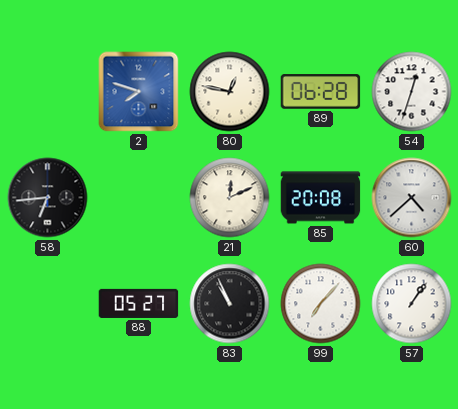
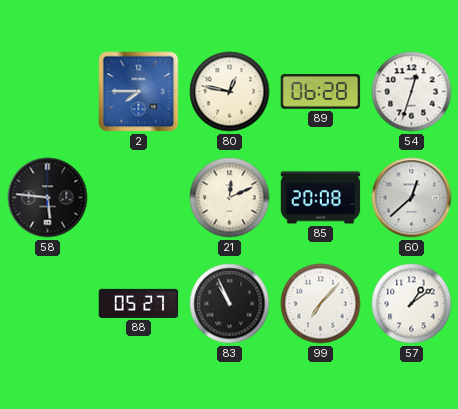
2: 7:48 -> 7:45 (139, 92)
58: 6:44 -> 5:46 (48, 198)
60: 4:38 -> 12:38 (412, 198)
57: 1:06 -> 1:09 (412, 304)
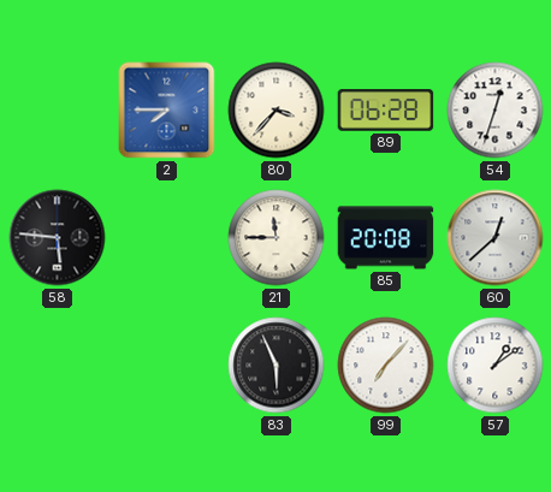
80: 12:47 -> 3:37 (277, 111)
21: 12:11 -> 11:45 (277, 238)
88: 05:27 -> none (139, 303)
83: 10:56 -> 5:56 (277, 366)
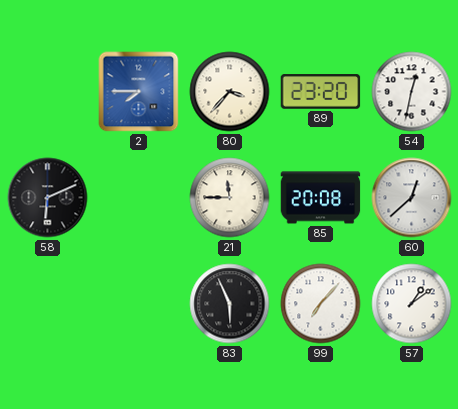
89: 06:28 -> 23:20 (321, 92)
54: 12:33 -> 12:32 (412, 92)
58: 5:46 -> 6:11 (48, 198)
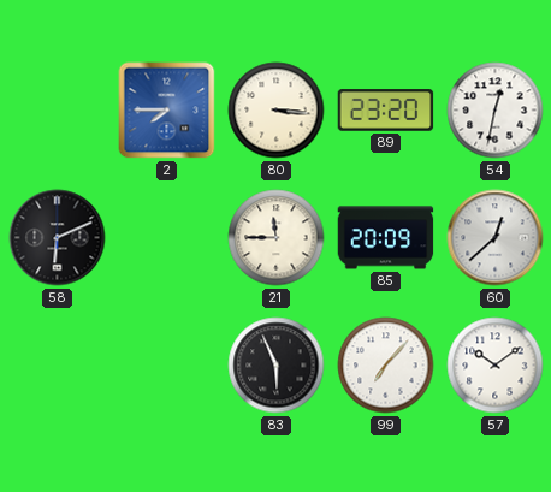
80: 3:37 -> 3:16 (277, 111)
85: 20:08 -> 20:09 (386, 238)
57: 1:09 -> 10:09 (496, 366)
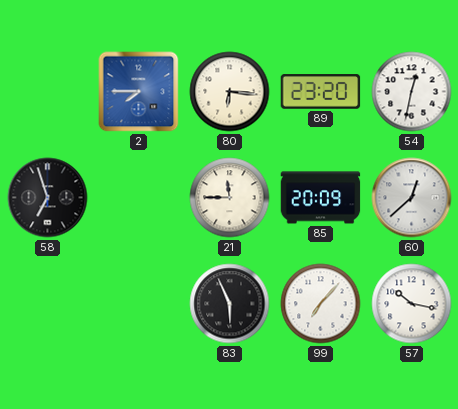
80: 3:16 -> 6:16 (230, 92)
58: 6:11 -> 6:57 (48, 198)
57: 10:09 -> 10:17 (412, 304)
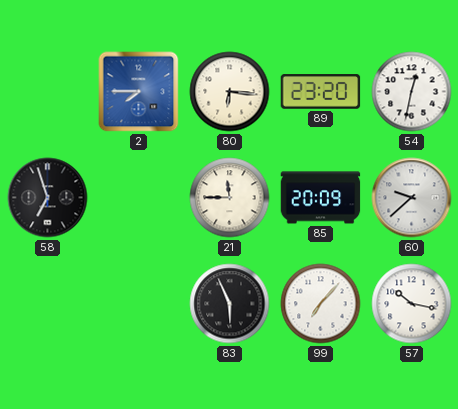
60: 12:38 -> 9:38 (412, 198)
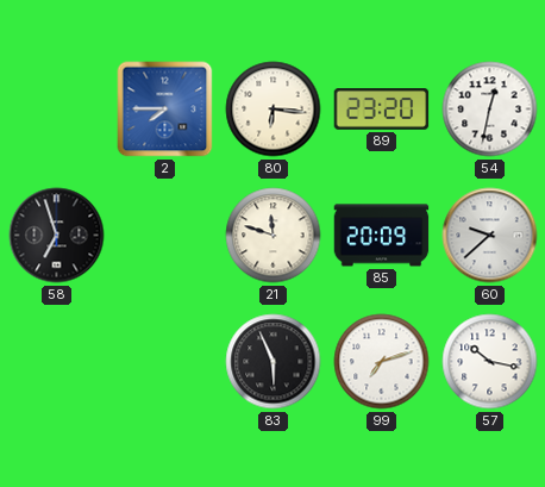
21: 11:45 -> 11:48 (274, 236)
99: 7:07 -> 7:12 (382, 362)
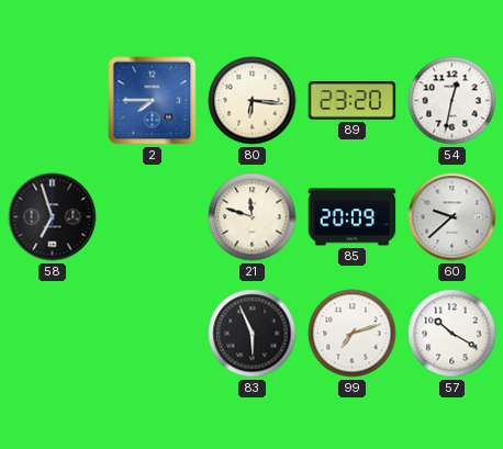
57: 10:17 -> 10:20 (452, 334)
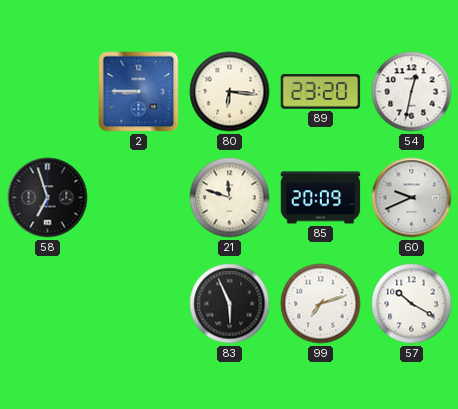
2: 7:45 -> 8:45 (139, 92)
60: 9:38 -> 9:41 (412, 198)
